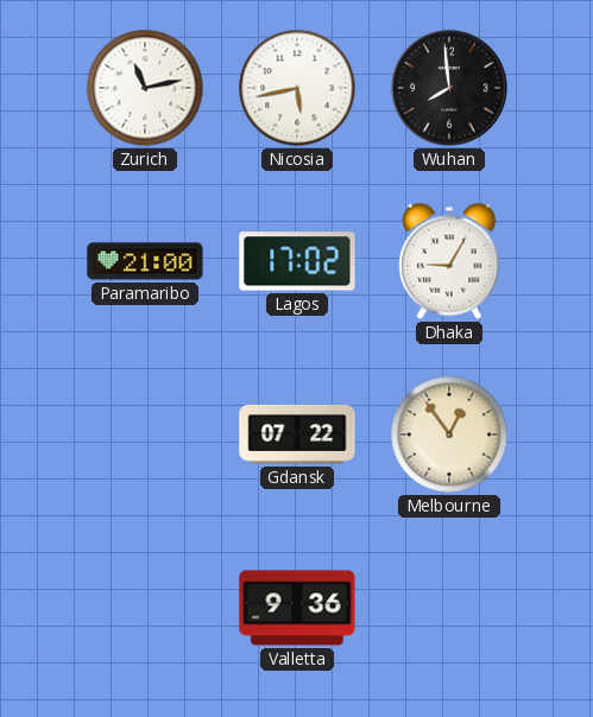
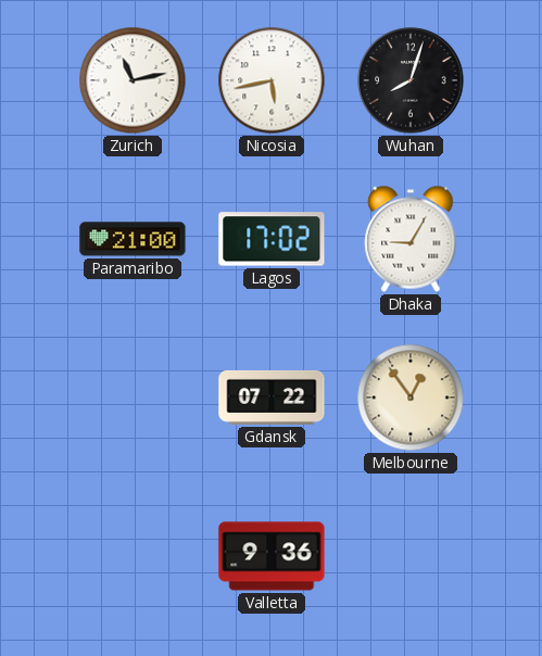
Wuhan: 7:59 -> 8:03 (411, 80)
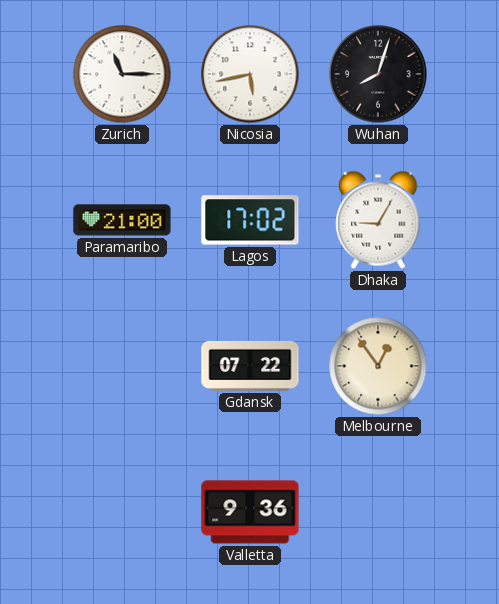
Zurich: 11:13 -> 11:15 (122, 74)
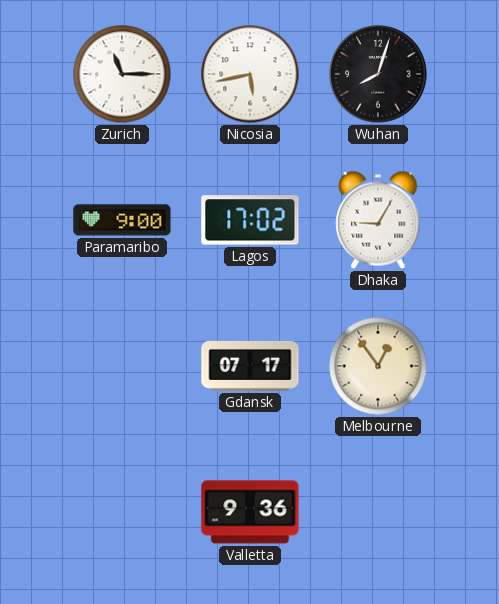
Paramaribo: 21:00 -> 9:00 (122, 220)
Gdansk: 07:22 -> 07:17 (250, 366)
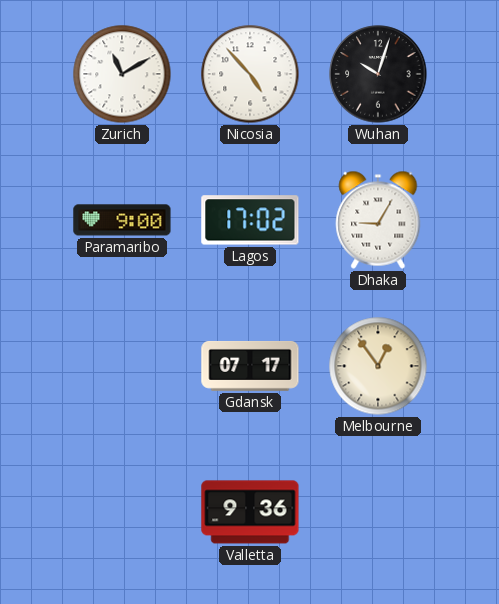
Zurich: 11:15 -> 11:10 (122, 74)
Nicosia: 5:43 -> 4:53 (250, 74)
Wuhan: 8:03 -> 10:03 (378, 74)
